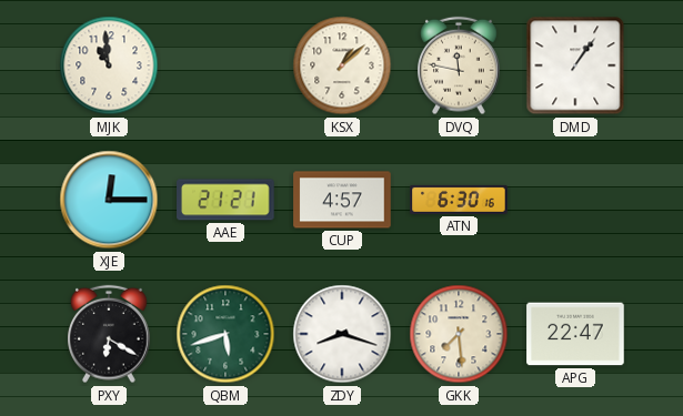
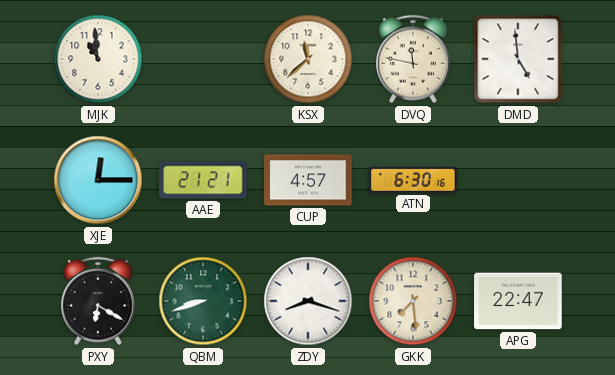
KSX: 1:08 -> 11:38 (308, 59)
DMD: 1:06 -> 4:59 (518, 59)
QBM: 5:42 -> 8:42 (203, 301)
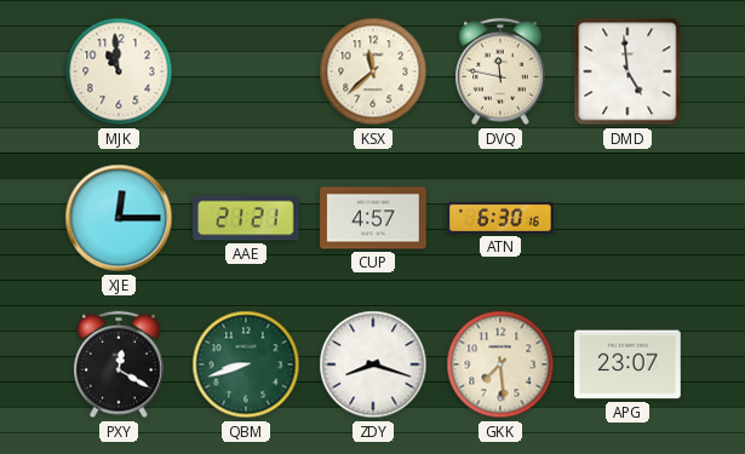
PXY: 6:20 -> 12:20 (120, 364)
APG: 22:47 -> 23:07 (627, 364)
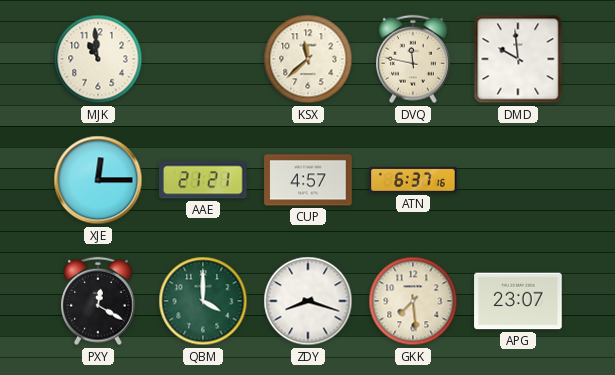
DMD: 4:59 -> 9:59 (518, 59)
ATN: 6:30 -> 6:37 (413, 180)
QBM: 8:42 -> 4:00 (203, 301)
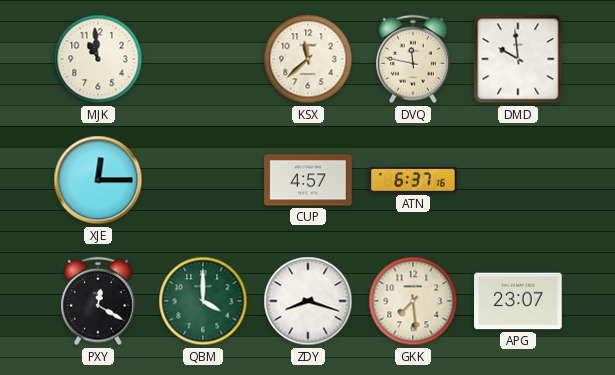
AAE: 21:21 -> none (203, 180)
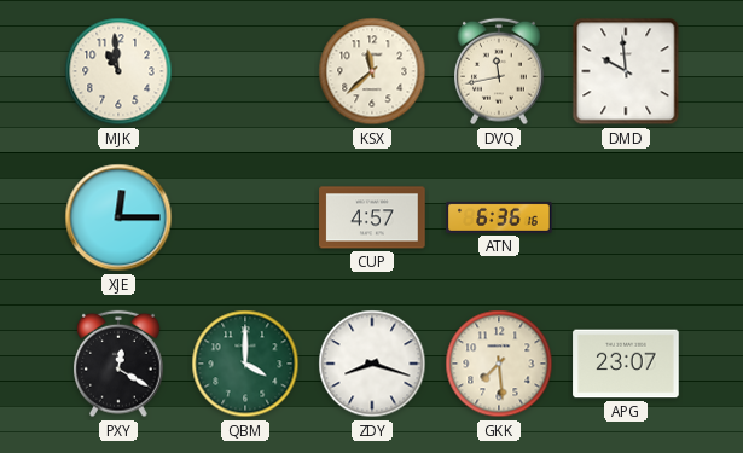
DVQ: 11:47 -> 11:43 (500, 71)
ATN: 6:37 -> 6:36 (499, 217)
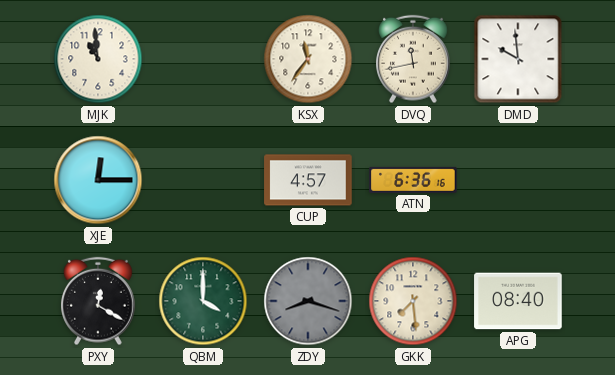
KSX: 11:38 -> 11:36 (308, 59)
ZDY dial: white -> grey (308, 301)
APG: 23:07 -> 08:40 (518, 301)
